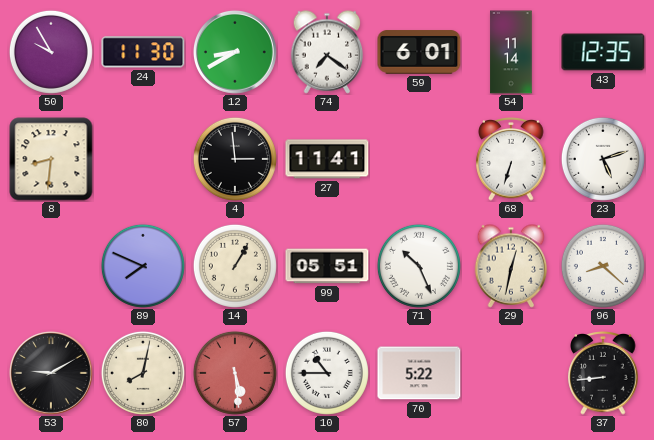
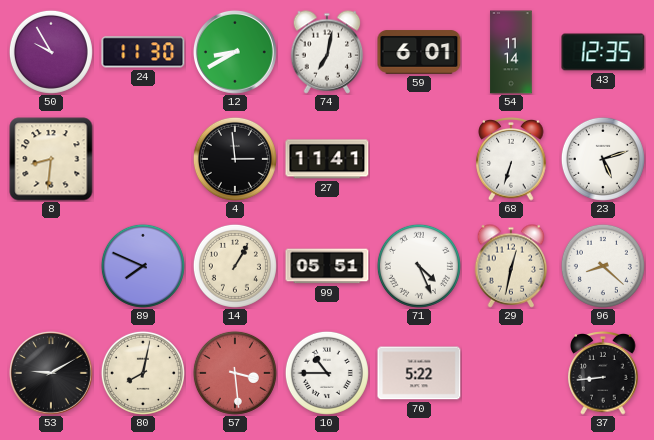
74: 7:21 -> 7:02 (327, 52)
71: 10:26 -> 4:26 (419, 266)
57: 5:29 -> 3:29 (235, 373)
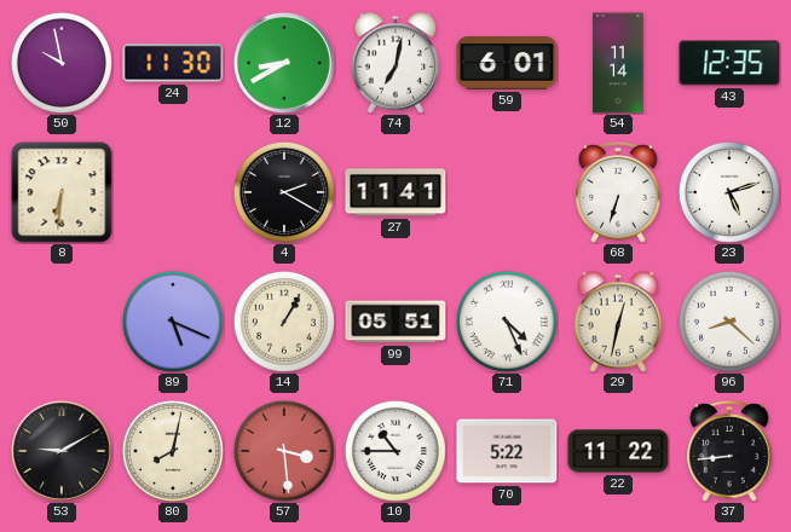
50: 9:55 -> 9:58 (62, 63)
8: 8:31 -> 6:31 (62, 192)
4: 2:59 -> 2:20 (284, 192)
89: 7:49 -> 5:19 (173, 322)
22: none -> 11:22 (618, 451)
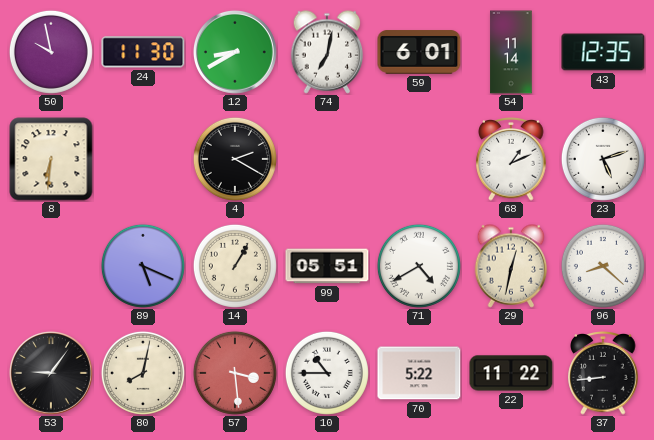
27: 11:41 -> none (395, 192)
68: 6:33 -> 1:11 (511, 159)
71: 4:26 -> 4:40 (419, 266)
53: 9:10 -> 9:06 (51, 373)
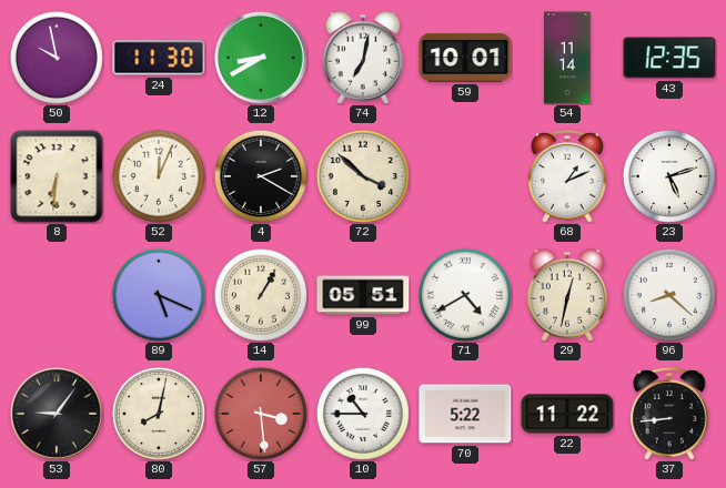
59: 6:01 -> 10:01 (465, 58)
52: none -> 12:04 (159, 176)
72: none -> 3:52 (363, 176)
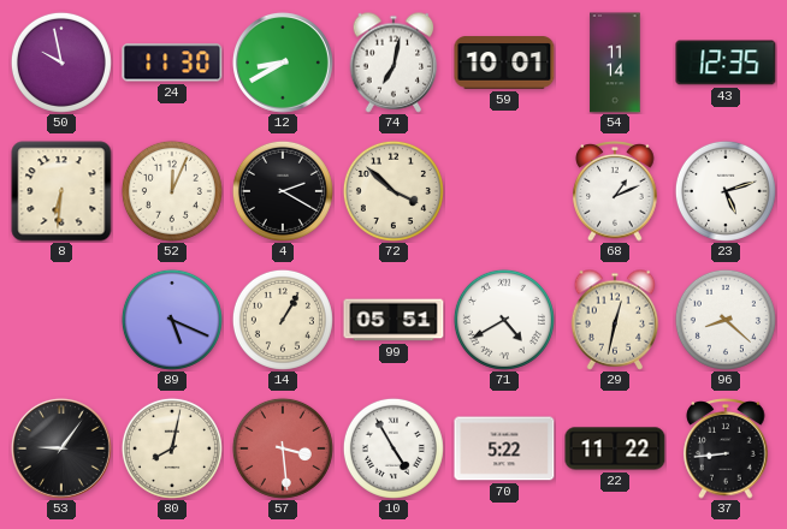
10: 10:45 -> 4:55 (393, 448)
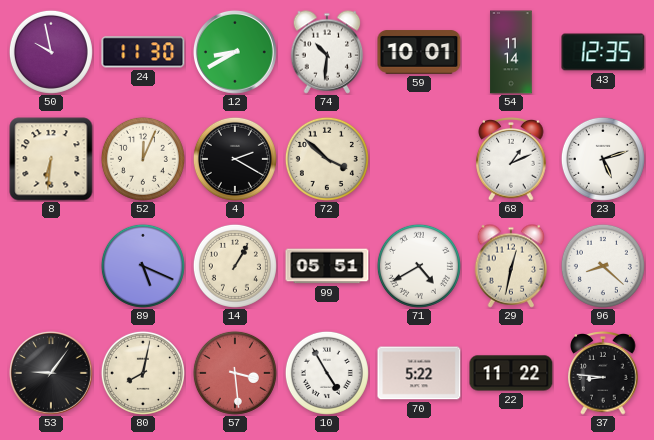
74: 7:02 -> 10:31 (327, 52)
37: 8:44 -> 8:46 (603, 373)
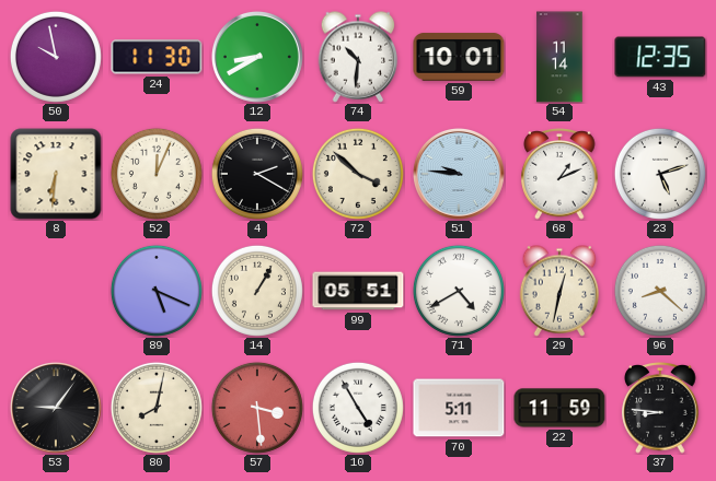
51: none -> 9:46 (459, 174)
70: 5:22 -> 5:11 (459, 408)
22: 11:22 -> 11:59 (559, 408)
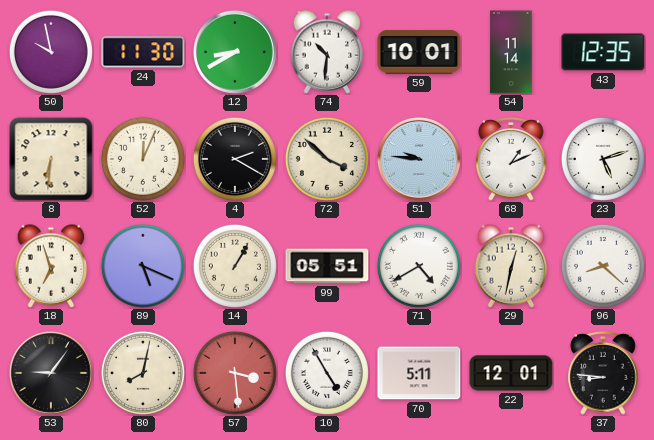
18: none -> 6:57 (51, 266)
22: 11:59 -> 12:01 (511, 373)
